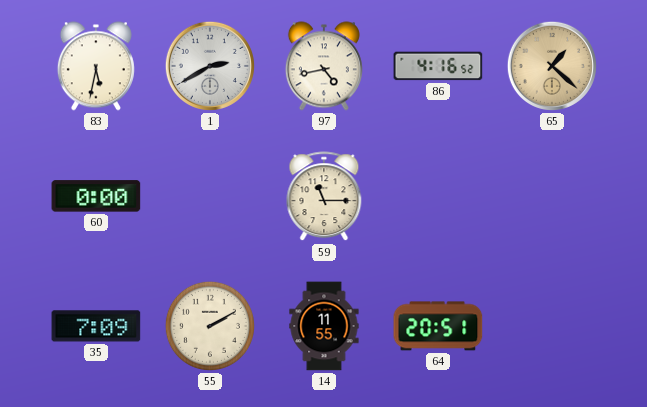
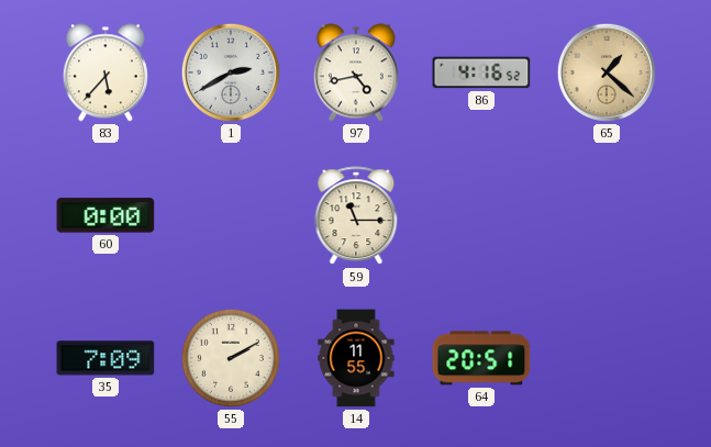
83: 5:32 -> 5:37 (105, 72)
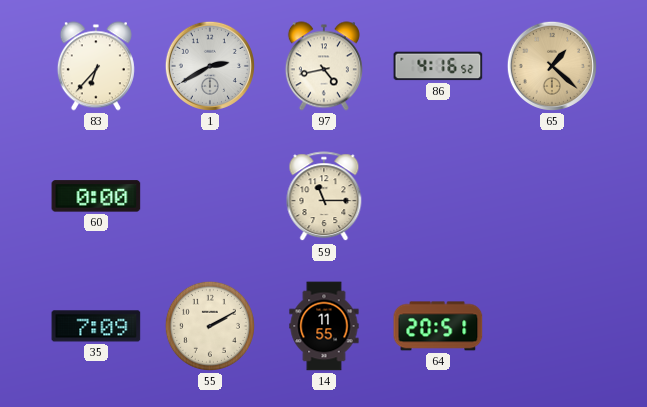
83: 5:37 -> 6:37 (96, 66)
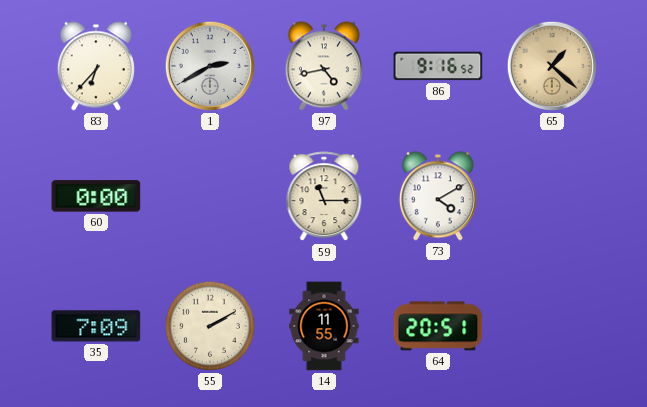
86: 4:16 -> 9:16 (438, 66)
73: none -> 4:10 (438, 196)
